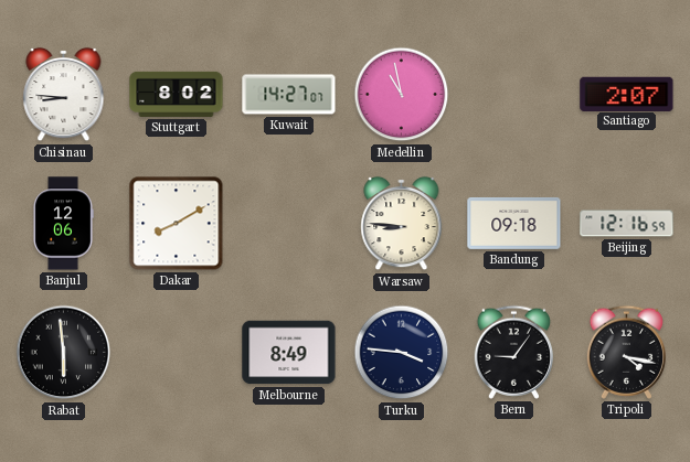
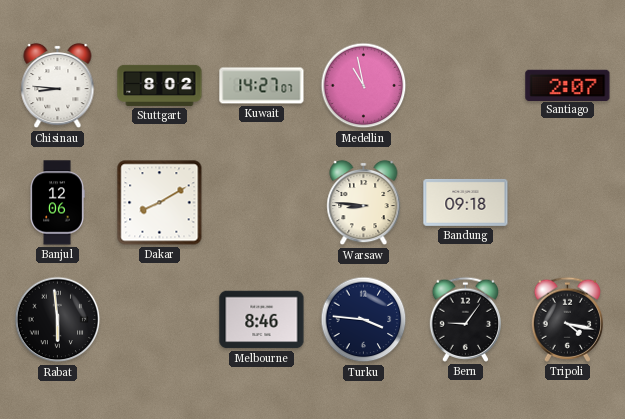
Beijing: 12:16 -> none (627, 224)
Melbourne: 8:49 -> 8:46 (262, 320)
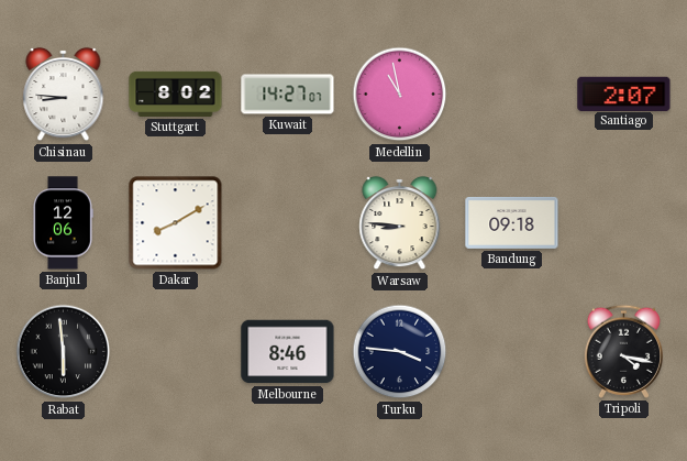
Bern: 9:06 -> none (465, 319)
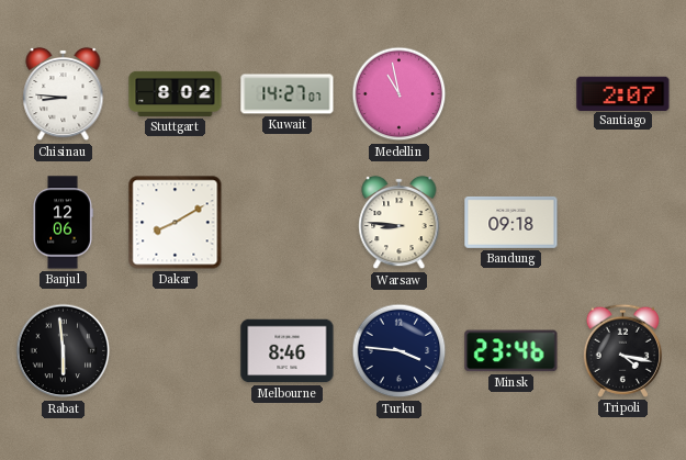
Minsk: none -> 23:46 (511, 351)
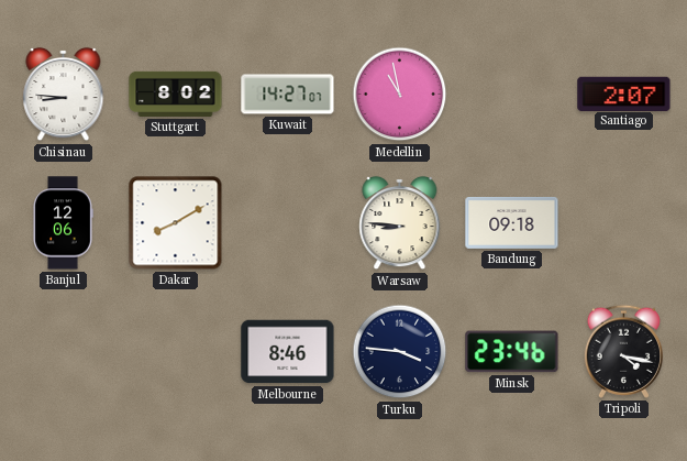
Rabat: 5:59 -> none (64, 351)
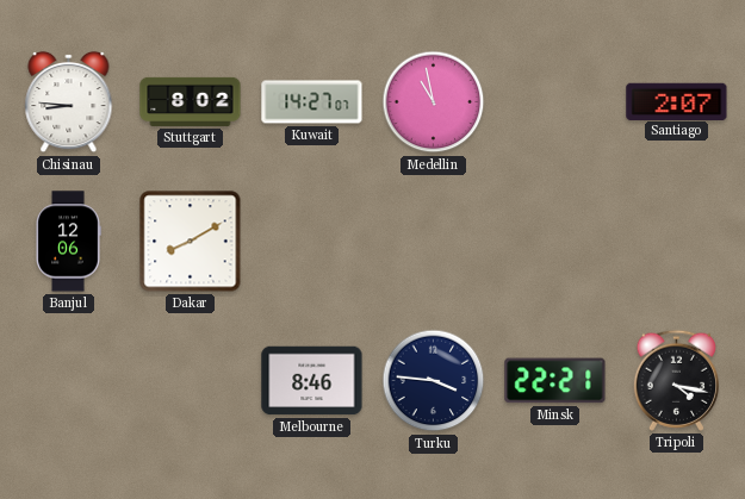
Warsaw: 8:46 -> none (400, 223)
Bandung: 09:18 -> none (512, 222)
Minsk: 23:46 -> 22:21 (555, 381)
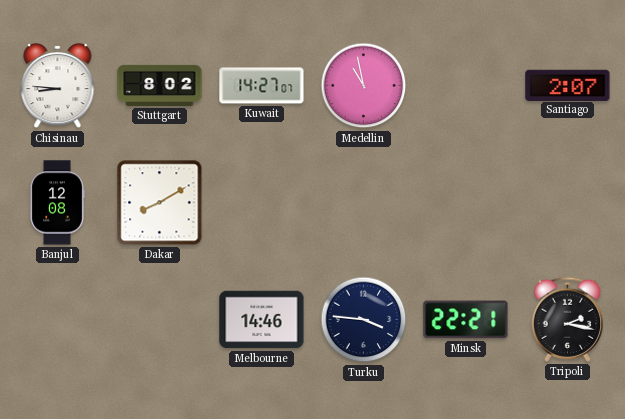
Banjul: 12:06 -> 12:08 (57, 203)
Melbourne: 8:46 -> 14:46 (262, 320)
Tripoli: 4:17 -> 2:17 (567, 319)
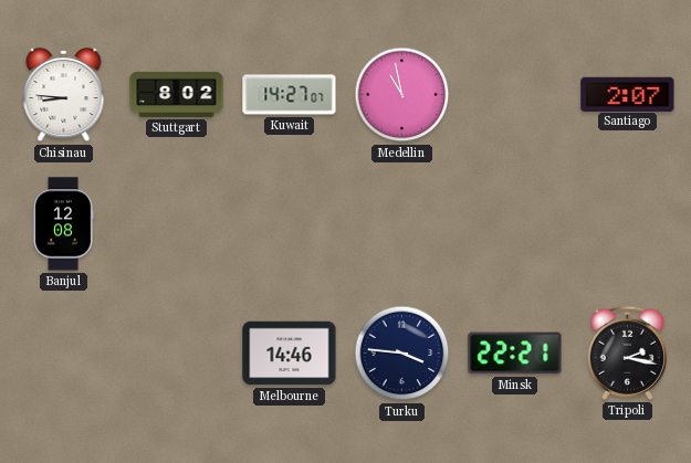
Dakar: 8:10 -> none (160, 203)
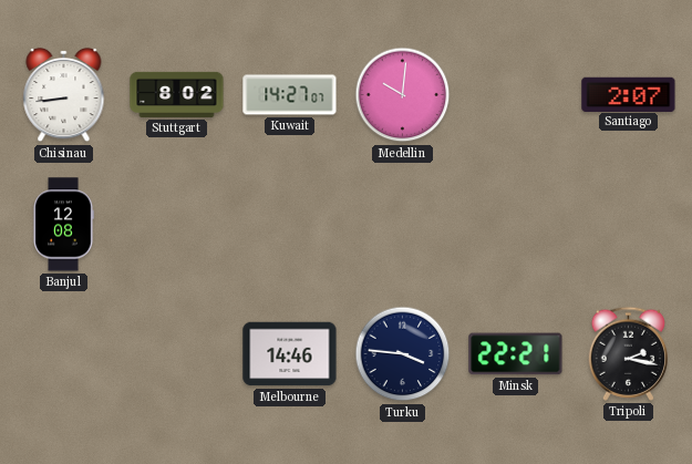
Chisinau: 8:46 -> 8:44 (64, 95)
Medellin: 10:58 -> 10:01 (403, 95)
